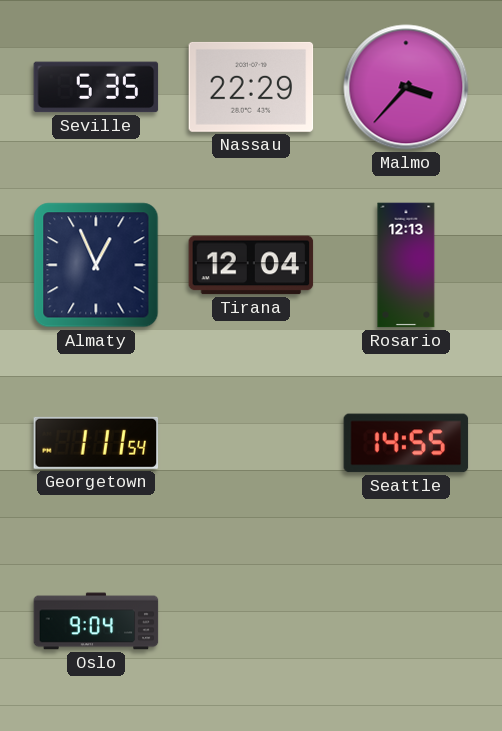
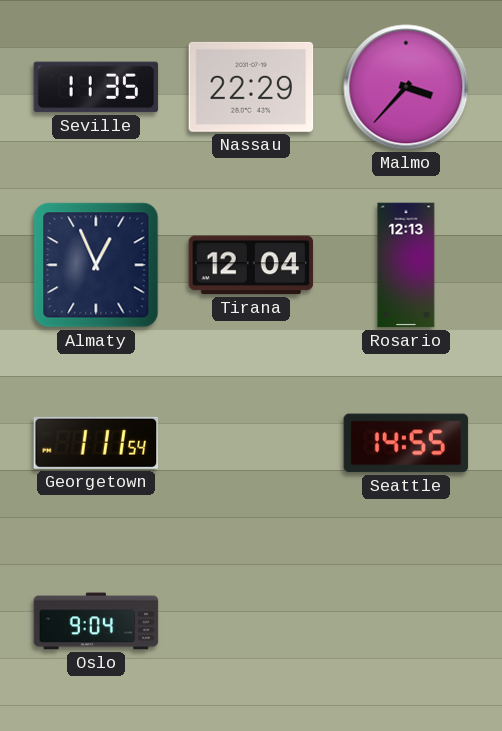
Seville: 5:35 -> 11:35 (96, 87)
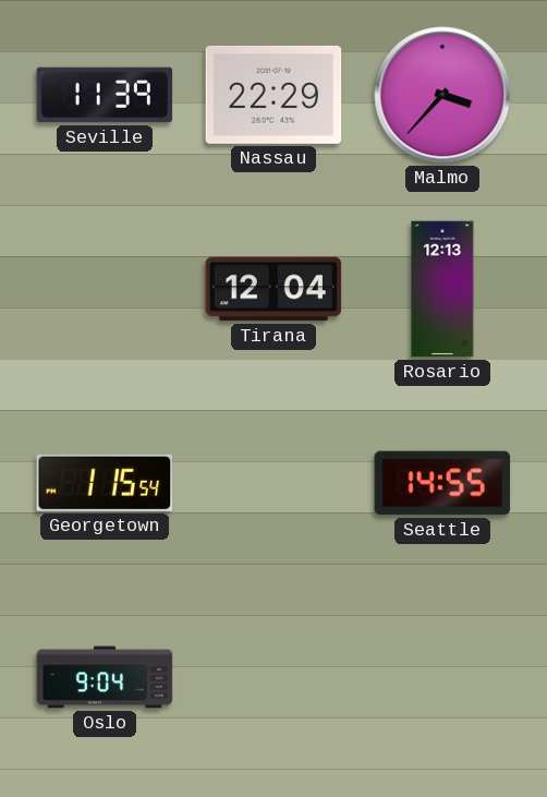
Seville: 11:35 -> 11:39 (105, 95)
Almaty: 12:56 -> none (96, 265)
Georgetown: 1:11 -> 1:15 (105, 483)
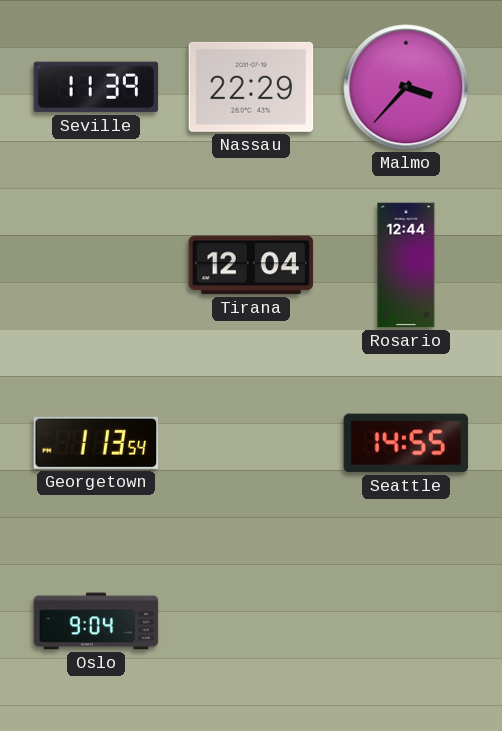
Rosario: 12:13 -> 12:44 (406, 265)
Georgetown: 1:15 -> 1:13 (96, 443)
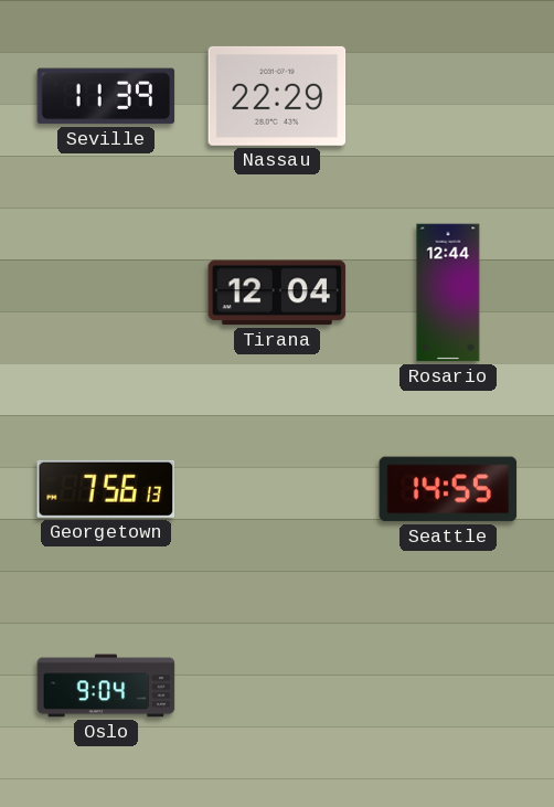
Malmo: 3:37 -> none (406, 87)
Georgetown: 1:13 -> 7:56 (106, 489)
